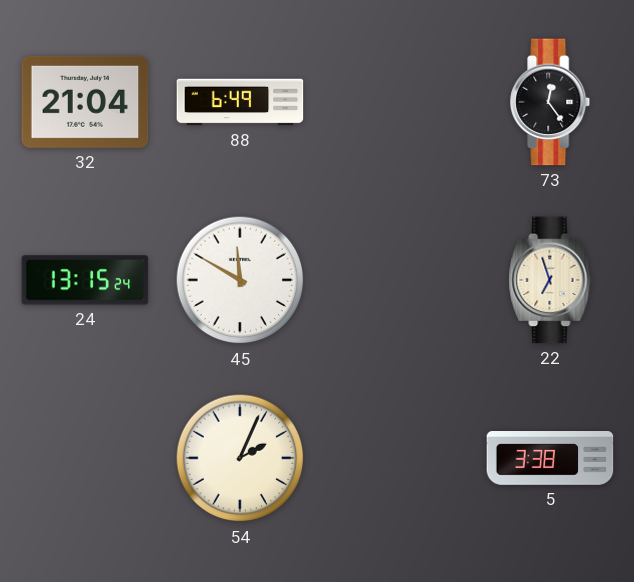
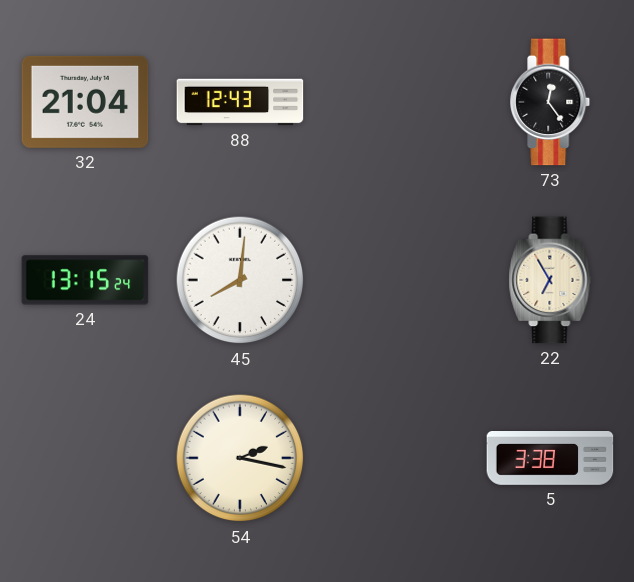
88: 6:49 -> 12:43 (240, 102)
45: 11:50 -> 8:01 (240, 280)
22: 6:57 -> 6:55 (550, 280)
54: 2:04 -> 2:17 (240, 458)
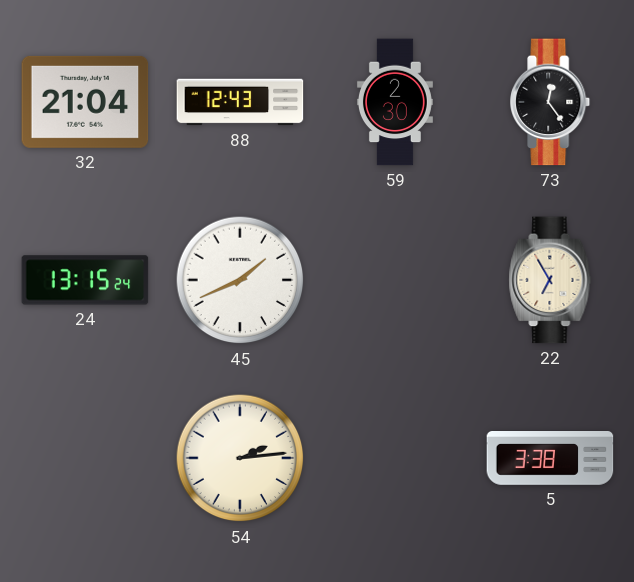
59: none -> 2:30 (395, 102)
45: 8:01 -> 1:41 (240, 280)
54: 2:17 -> 2:14 (240, 458)
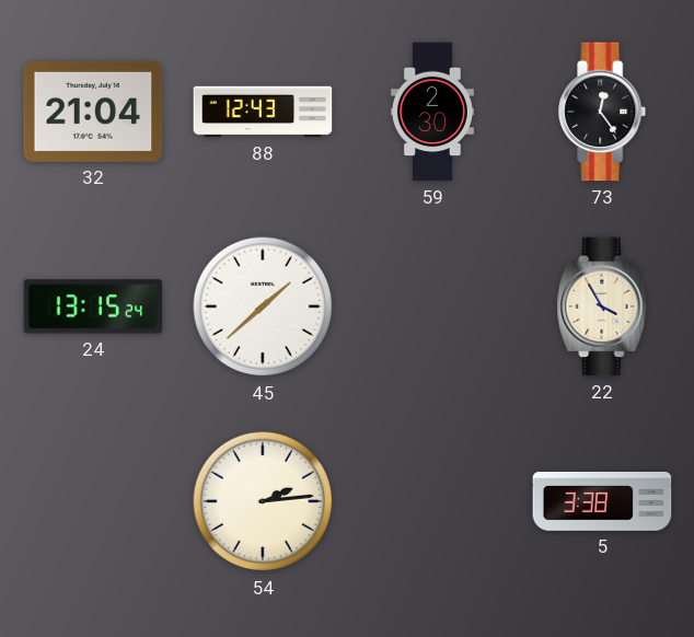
45: 1:41 -> 1:38 (263, 306)
22: 6:55 -> 3:55 (602, 306)
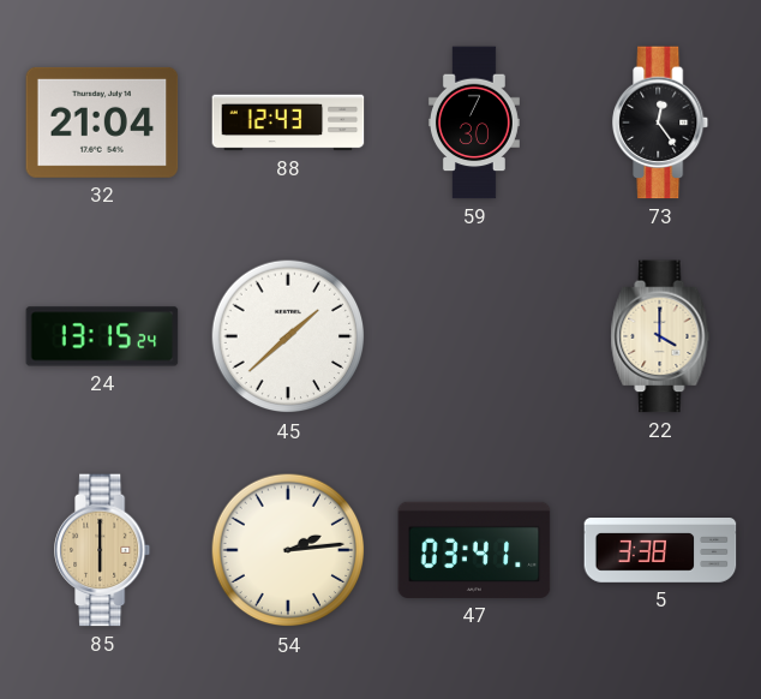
59: 2:30 -> 7:30 (474, 123)
22: 3:55 -> 4:00 (660, 336)
85: none -> 6:00 (103, 550)
47: none -> 03:41 (474, 550)
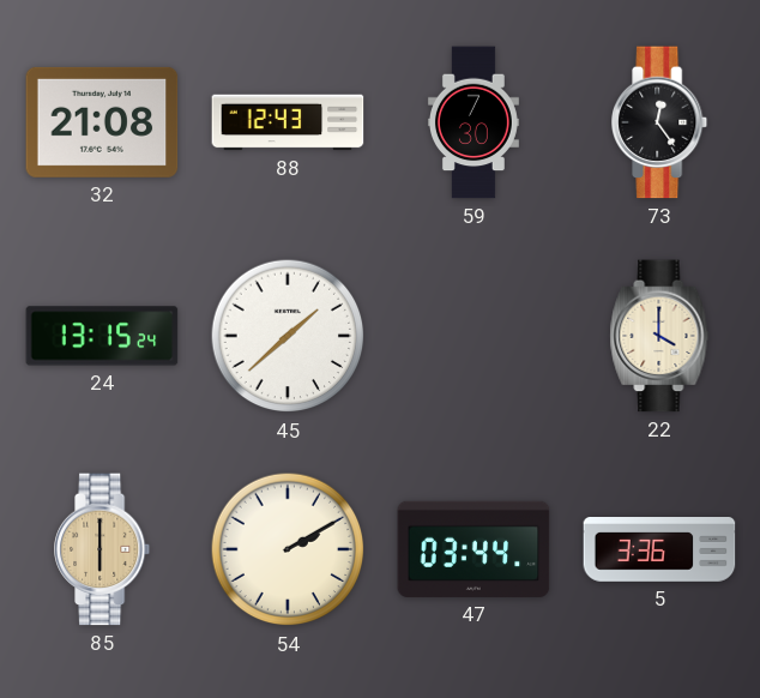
32: 21:04 -> 21:08 (102, 122)
54: 2:14 -> 2:10 (288, 549)
47: 03:41 -> 03:44 (474, 549)
5: 3:38 -> 3:36 (659, 550)
